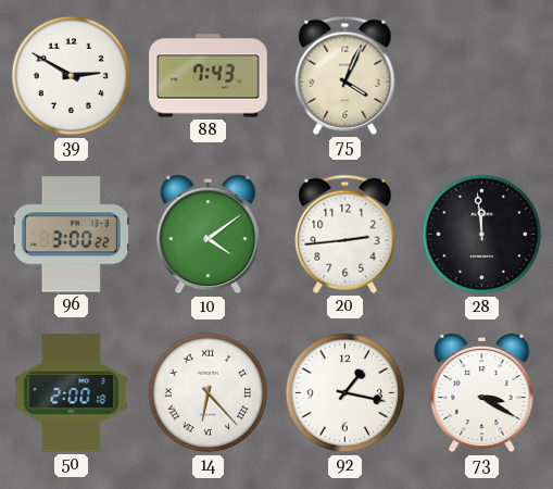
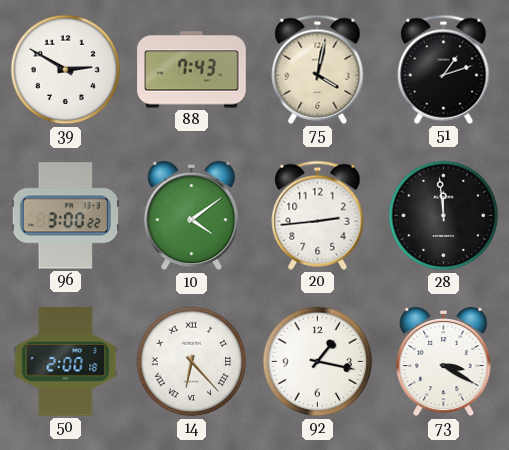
75: 4:04 -> 4:02 (318, 69)
51: none -> 1:12 (444, 69)
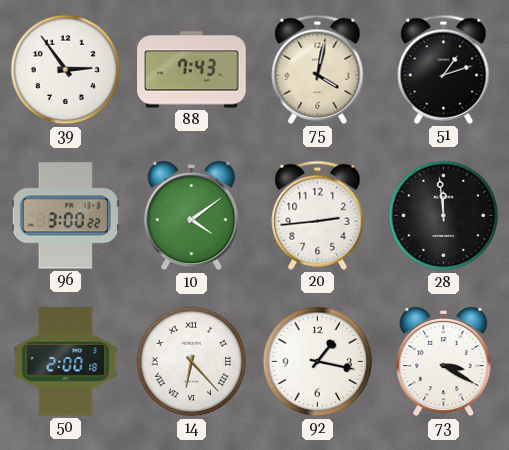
39: 2:50 -> 2:54 (66, 70)
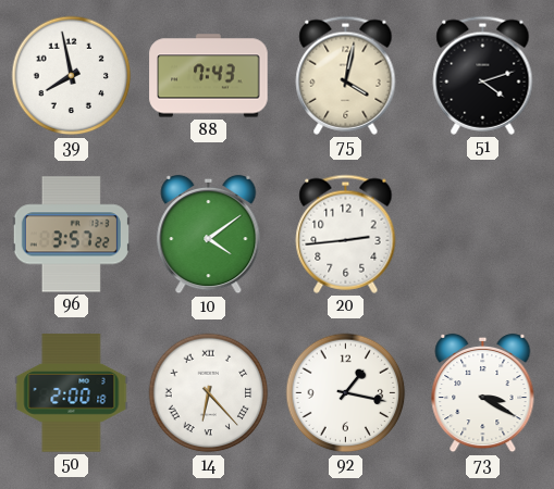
39: 2:54 -> 7:58 (72, 76)
51: 1:12 -> 4:12 (483, 75)
96: 3:00 -> 3:57 (71, 235)
28: 11:59 -> none (444, 216)
